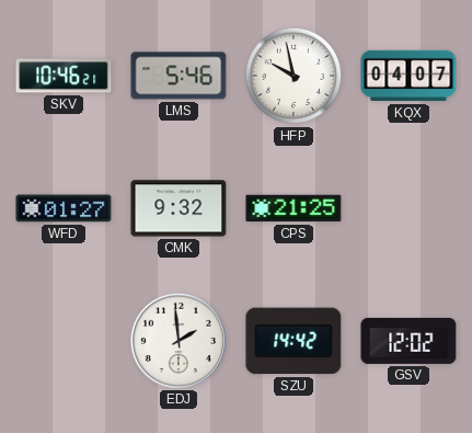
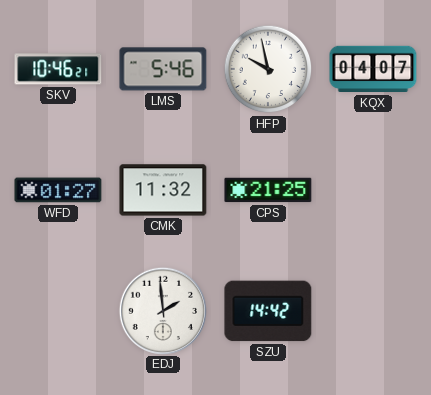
CMK: 9:32 -> 11:32 (163, 190)
GSV: 12:02 -> none (408, 341)
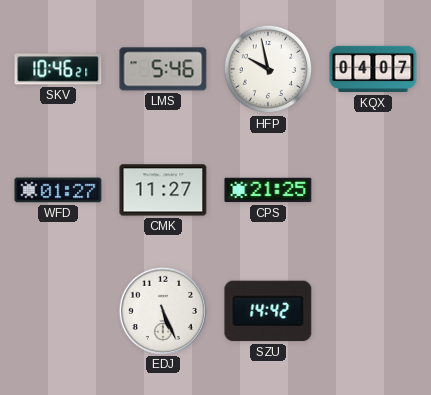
CMK: 11:32 -> 11:27 (163, 190)
EDJ: 1:59 -> 5:26 (162, 310)
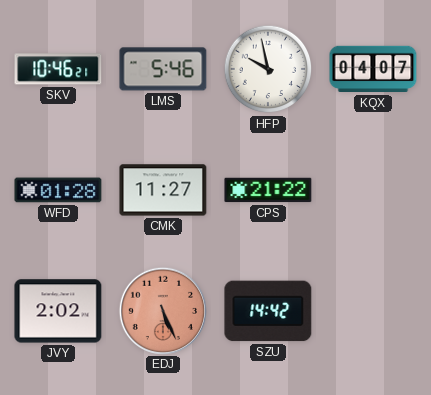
WFD: 01:27 -> 01:28 (58, 190)
CPS: 21:25 -> 21:22 (268, 190)
JVY: none -> 2:02 (58, 311)
EDJ dial: white -> salmon (162, 310)
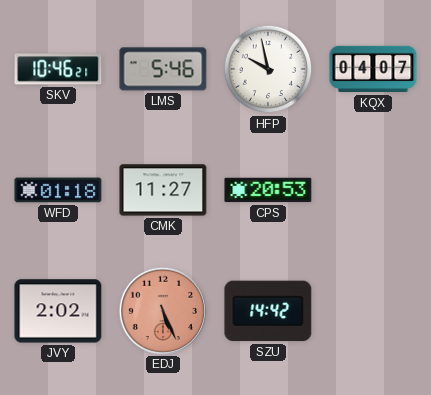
WFD: 01:28 -> 01:18 (58, 190)
CPS: 21:22 -> 20:53 (268, 190)
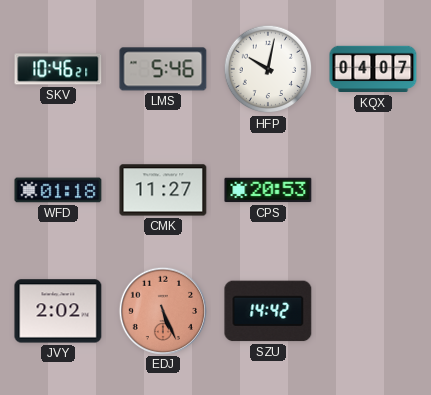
HFP: 9:58 -> 10:02 (268, 69)
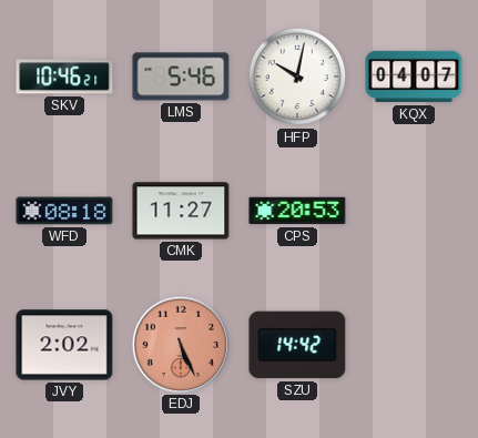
WFD: 01:18 -> 08:18 (64, 211)
